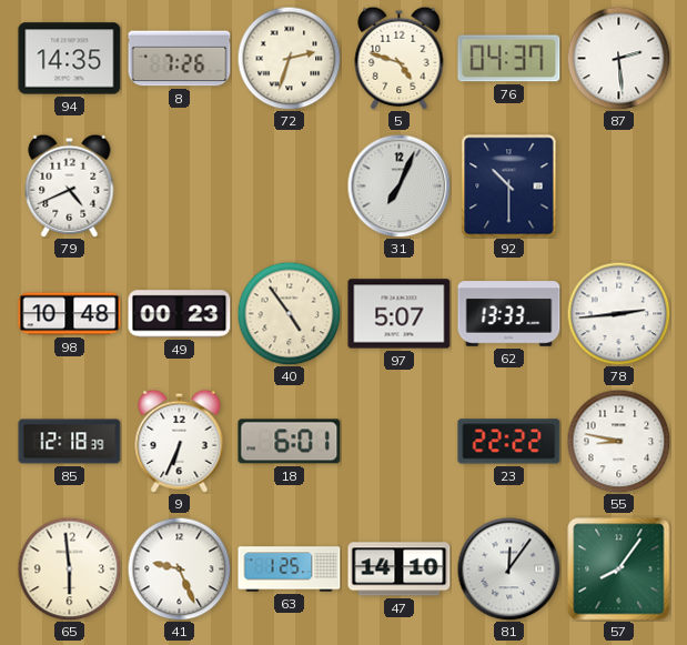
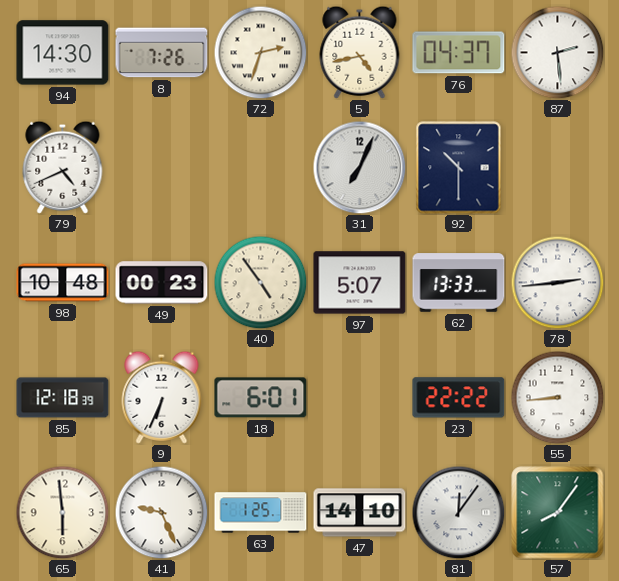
94: 14:35 -> 14:30 (63, 53)
5: 4:48 -> 4:43 (360, 52)
55: 8:47 -> 8:44 (557, 397)
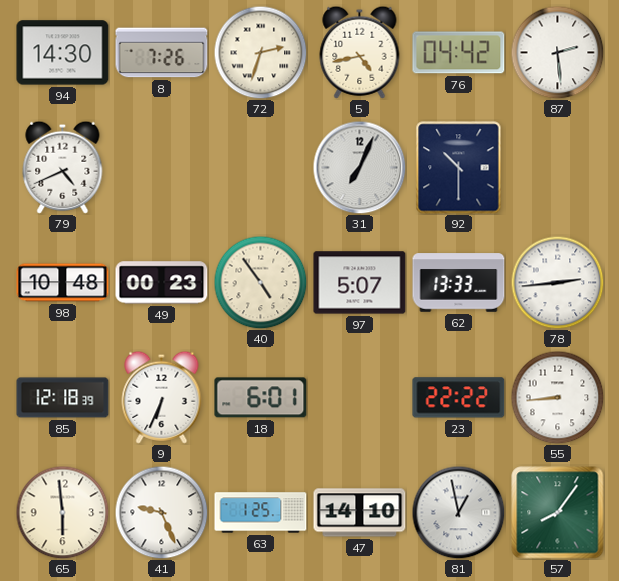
76: 04:37 -> 04:42 (459, 53)
81: 12:06 -> 12:58 (458, 512)
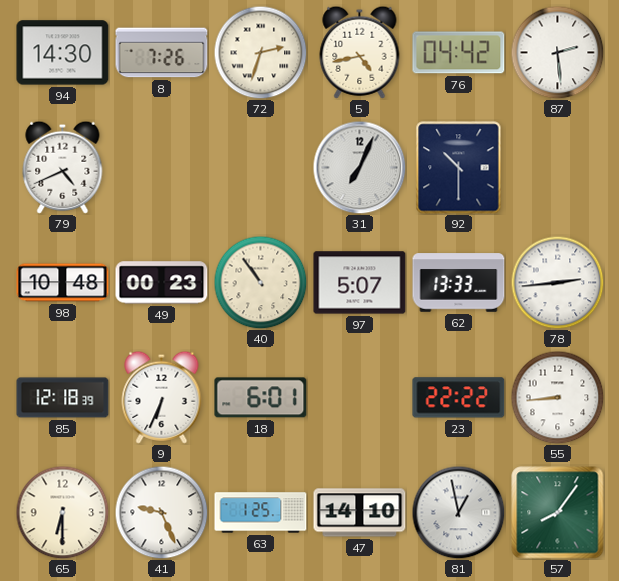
40: 4:54 -> 10:54 (260, 282)
65: 5:59 -> 6:30 (62, 512)
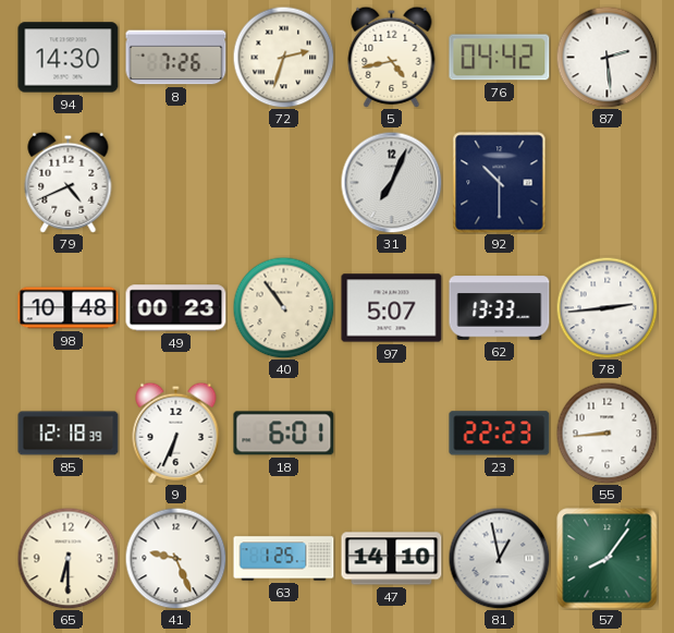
23: 22:22 -> 22:23 (500, 434)
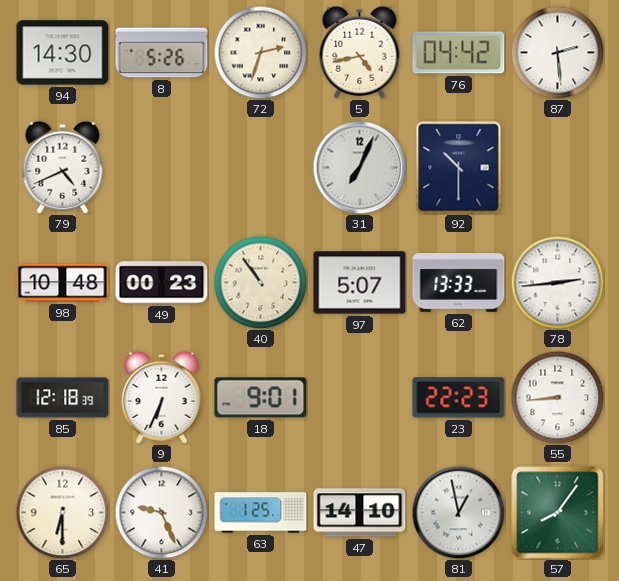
8: 7:26 -> 5:26 (162, 53)
18: 6:01 -> 9:01 (261, 398)
